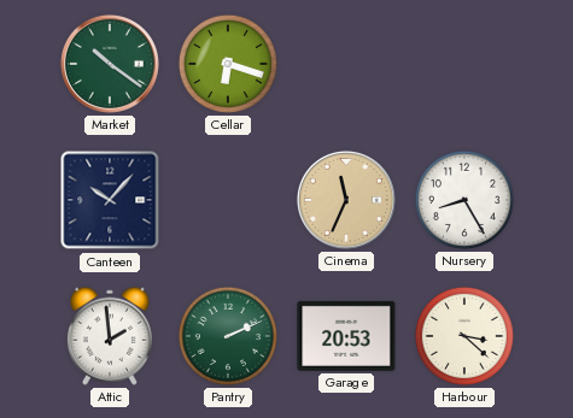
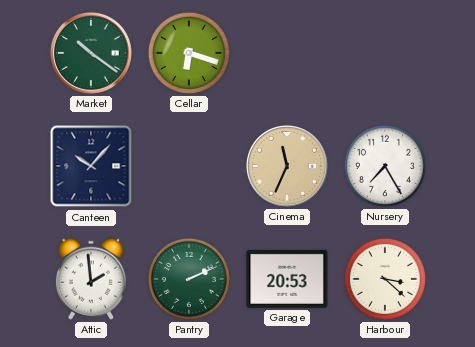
Nursery: 8:25 -> 7:25 (385, 166)
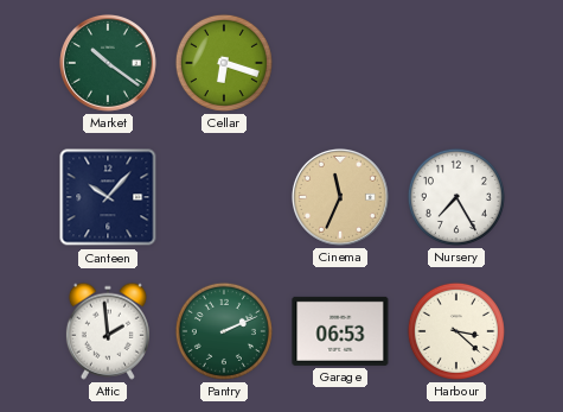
Garage: 20:53 -> 06:53 (340, 331)
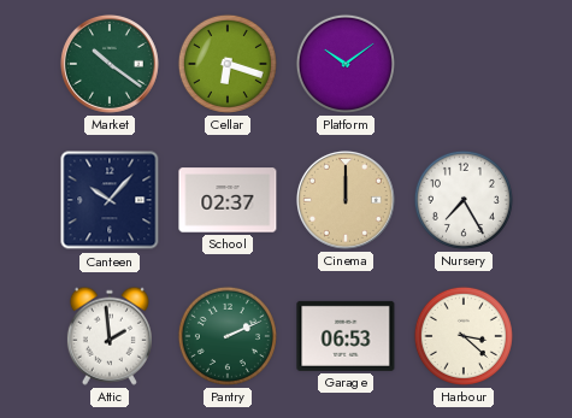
Platform: none -> 10:09 (346, 64)
School: none -> 02:37 (228, 200)
Cinema: 11:34 -> 12:00 (346, 200)
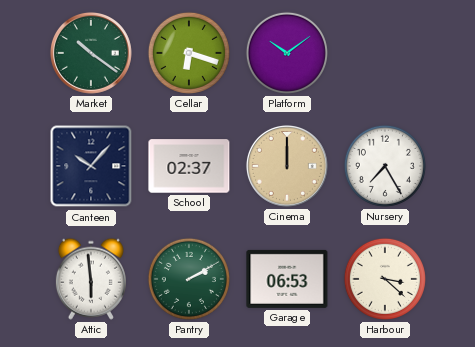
Attic: 1:59 -> 5:59 (91, 279)
Pantry: 2:11 -> 2:10 (189, 279)
